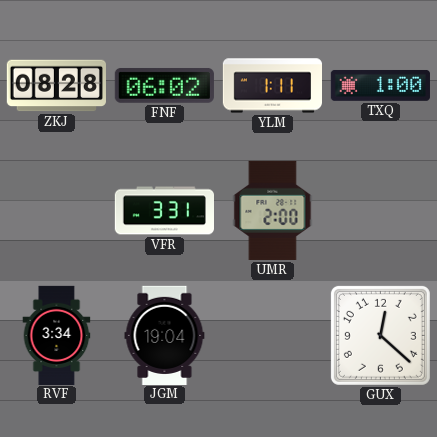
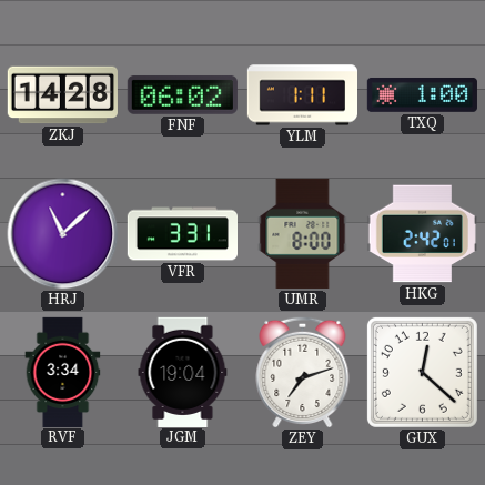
ZKJ: 08:28 -> 14:28 (62, 95)
HRJ: none -> 11:08 (63, 234)
UMR: 2:00 -> 8:00 (303, 233)
HKG: none -> 2:42 (422, 234)
ZEY: none -> 7:12 (303, 372)
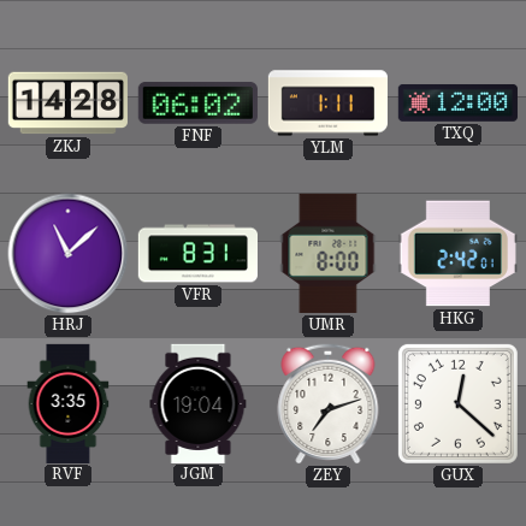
TXQ: 1:00 -> 12:00 (457, 102)
VFR: 3:31 -> 8:31 (197, 254)
RVF: 3:34 -> 3:35 (69, 403)
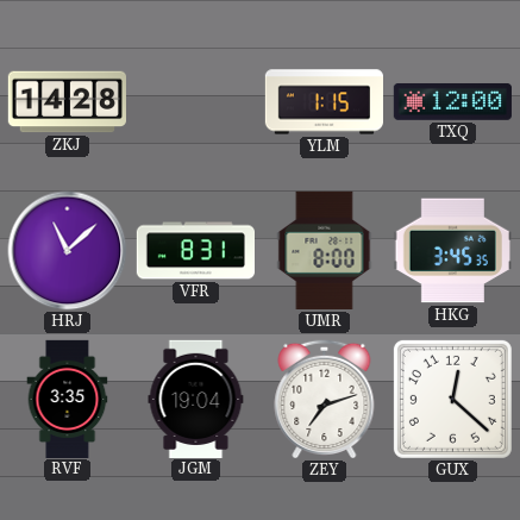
FNF: 06:02 -> none (197, 102)
YLM: 1:11 -> 1:15 (324, 102)
HKG: 2:42 -> 3:45 (452, 251)
